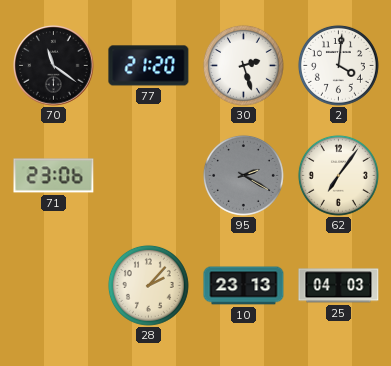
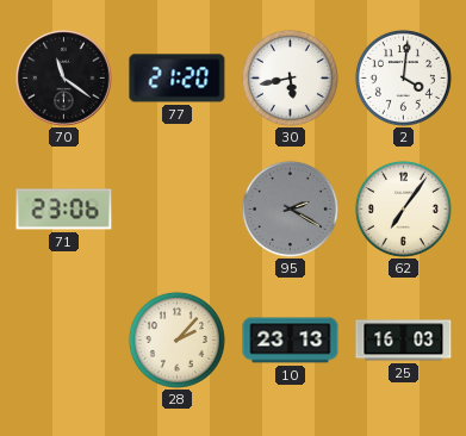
30: 2:27 -> 5:43 (290, 77)
25: 04:03 -> 16:03 (404, 341)
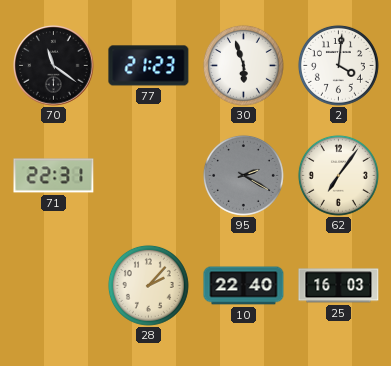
77: 21:20 -> 21:23 (149, 66)
30: 5:43 -> 5:57 (243, 65)
71: 23:06 -> 22:31 (54, 176)
10: 23:13 -> 22:40 (244, 286)
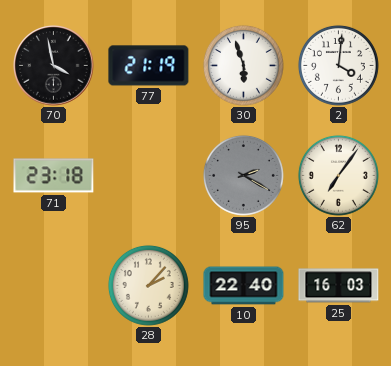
70: 11:21 -> 3:58 (54, 66)
77: 21:23 -> 21:19 (149, 66)
71: 22:31 -> 23:18 (54, 176)
